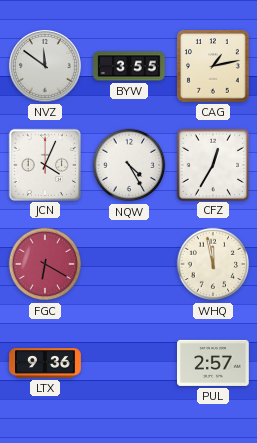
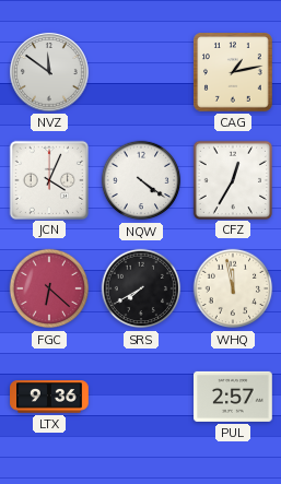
BYW: 3:55 -> none (129, 66)
NQW: 4:25 -> 4:21 (141, 180)
FGC: 6:20 -> 6:22 (49, 288)
SRS: none -> 7:40 (141, 288)
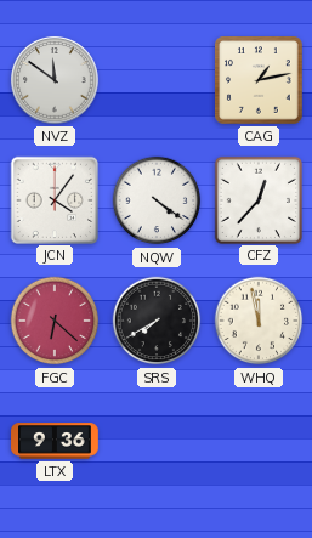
JCN: 4:04 -> 4:06 (53, 199)
CFZ: 12:35 -> 12:37 (257, 199)
PUL: 2:57 -> none (233, 397)
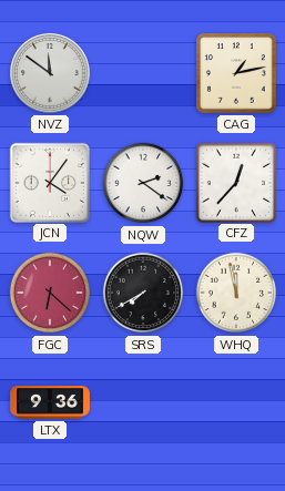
NQW: 4:21 -> 2:21 (143, 183)
